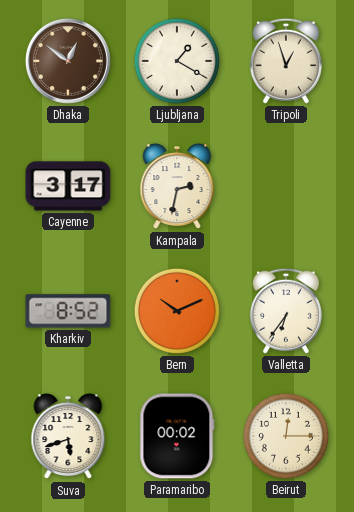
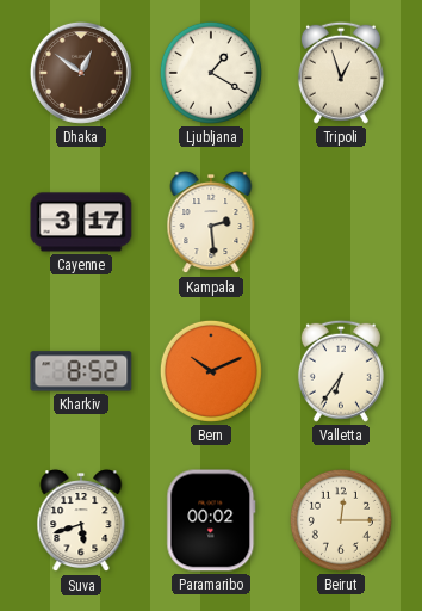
Kampala: 2:32 -> 2:29 (211, 223)
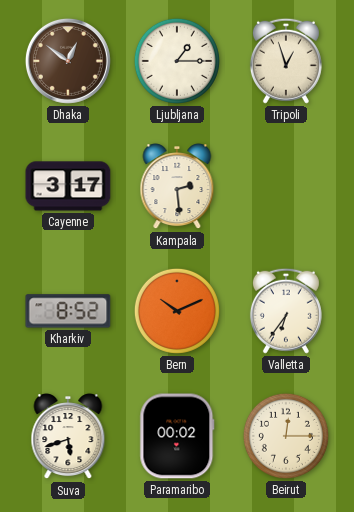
Ljubljana: 1:20 -> 1:15 (177, 61)
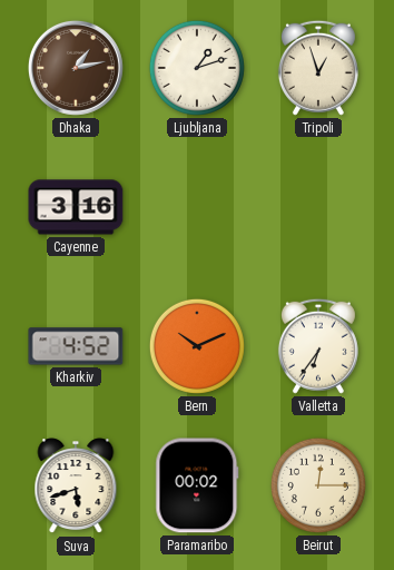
Dhaka: 12:51 -> 1:13 (76, 68)
Ljubljana: 1:15 -> 1:12 (197, 68)
Cayenne: 3:17 -> 3:16 (76, 207)
Kampala: 2:29 -> none (177, 187)
Kharkiv: 8:52 -> 4:52 (76, 346)
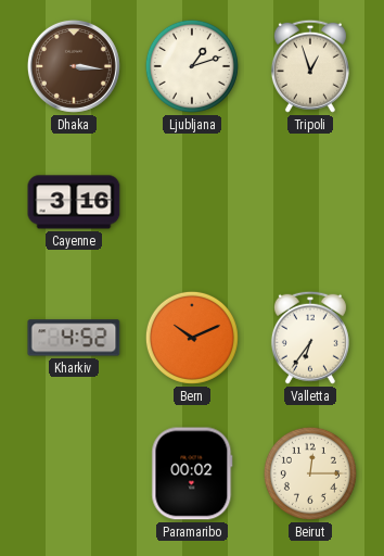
Dhaka: 1:13 -> 3:16 (74, 66)
Suva: 5:42 -> none (76, 487)
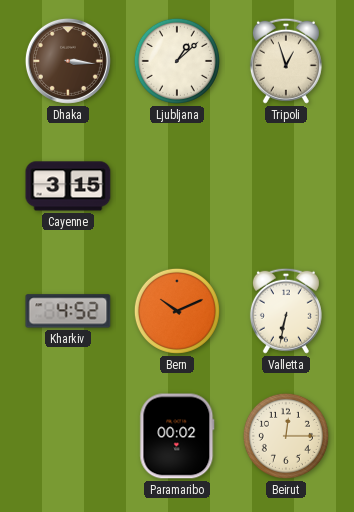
Ljubljana: 1:12 -> 1:08 (177, 61)
Cayenne: 3:16 -> 3:15 (68, 186)
Valletta: 6:36 -> 6:32 (286, 311)
